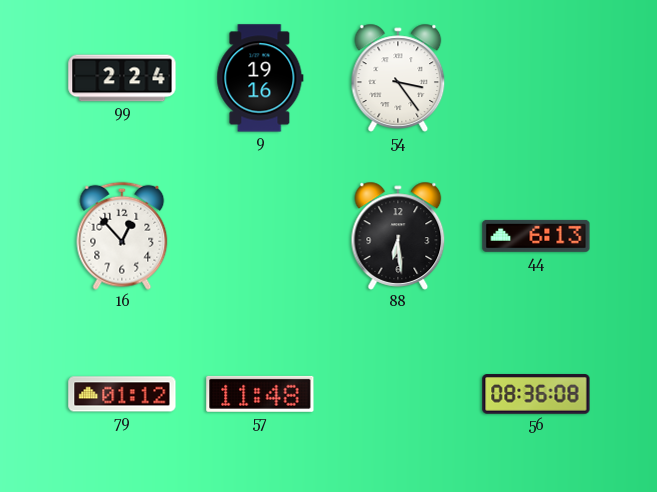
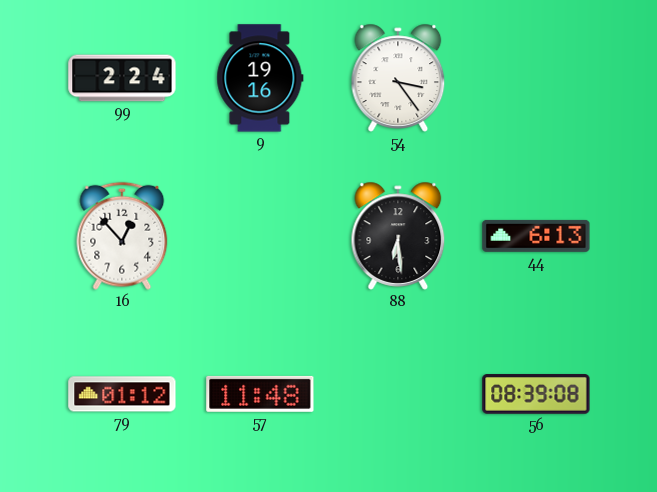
56: 08:36 -> 08:39 (536, 394)
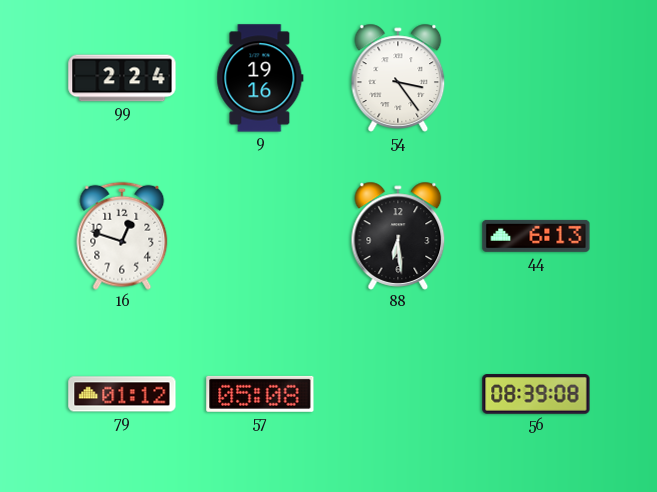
16: 12:53 -> 12:48 (122, 236)
57: 11:48 -> 05:08 (260, 394)
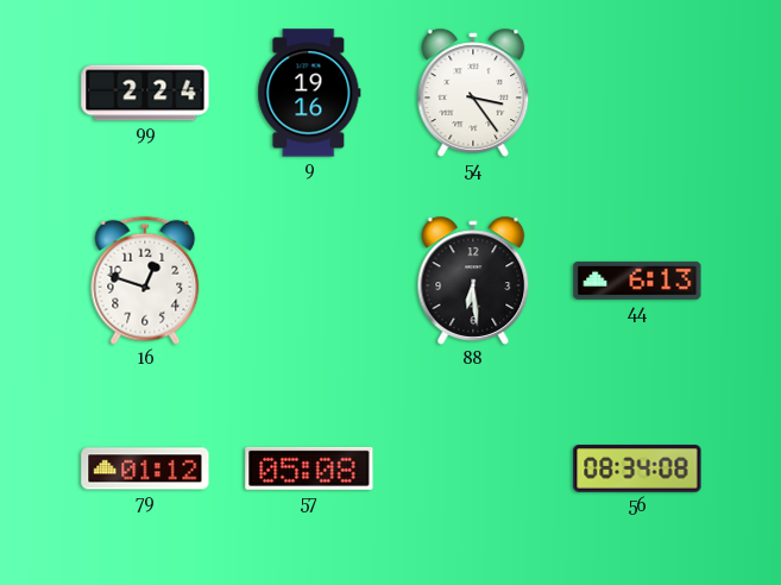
56: 08:39 -> 08:34 (637, 468)
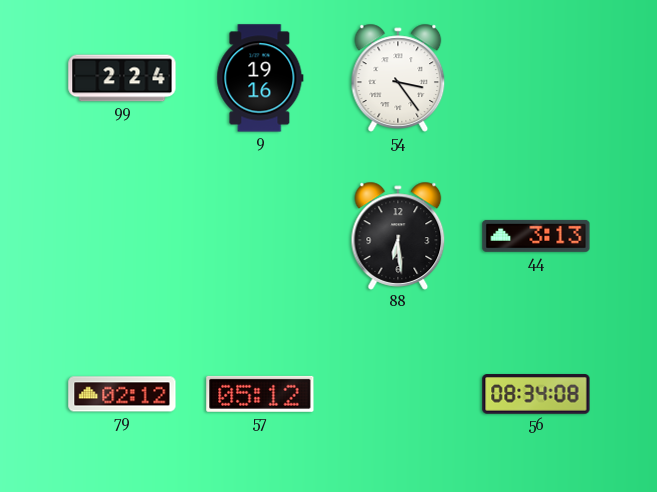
16: 12:48 -> none (145, 281)
44: 6:13 -> 3:13 (536, 236)
79: 01:12 -> 02:12 (122, 394)
57: 05:08 -> 05:12 (260, 394)
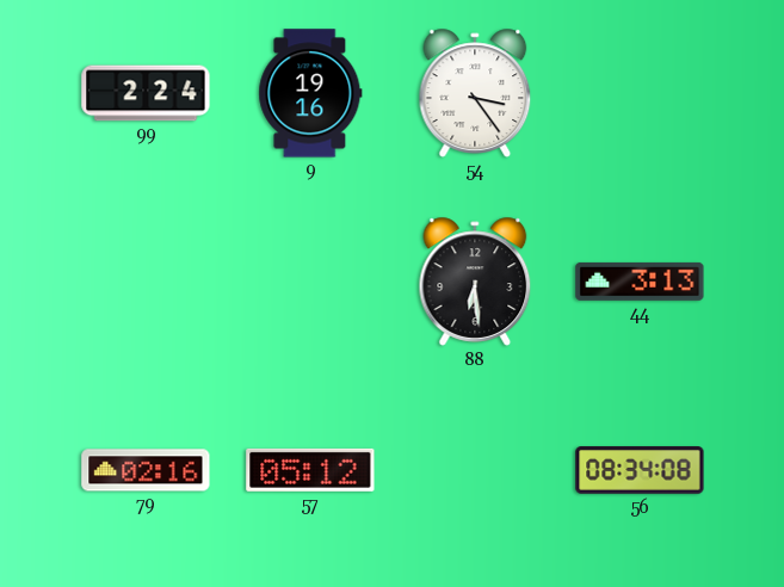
79: 02:12 -> 02:16 (146, 470)
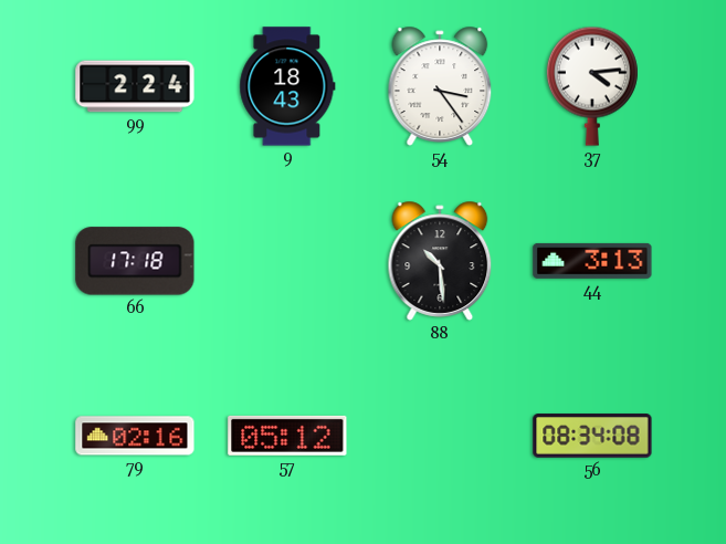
9: 19:16 -> 18:43 (287, 86)
37: none -> 4:14 (592, 86)
66: none -> 17:18 (135, 261)
88: 6:29 -> 10:29 (440, 261)
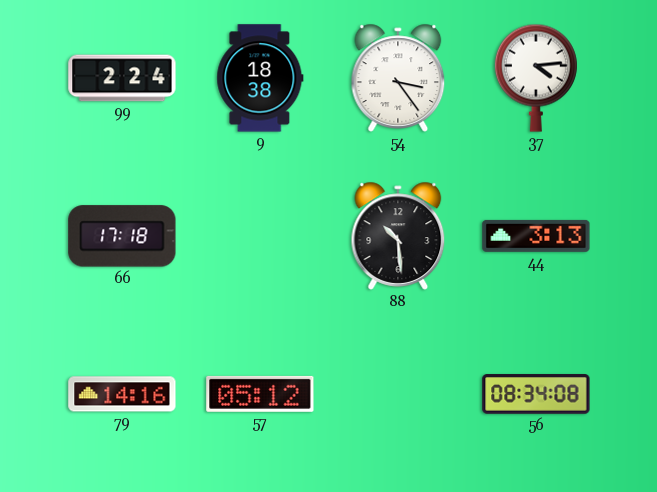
9: 18:43 -> 18:38 (260, 78)
79: 02:16 -> 14:16 (122, 394)
